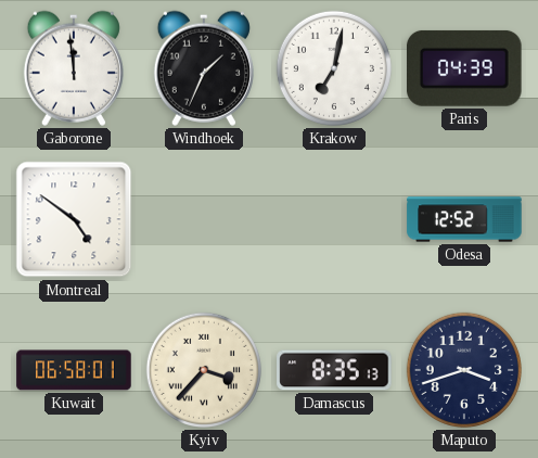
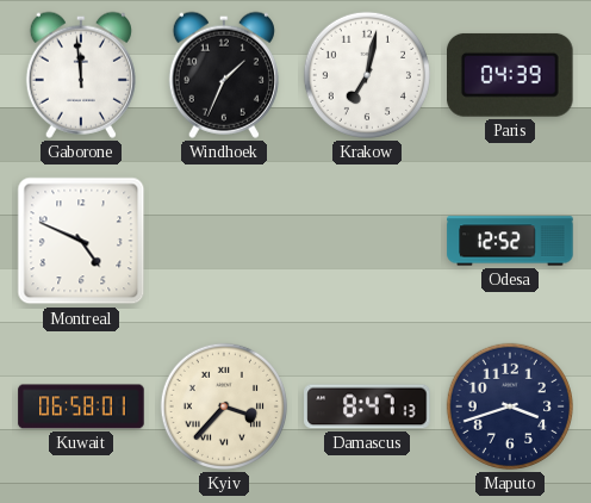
Montreal: 4:51 -> 4:49 (81, 241)
Damascus: 8:35 -> 8:47 (367, 406)
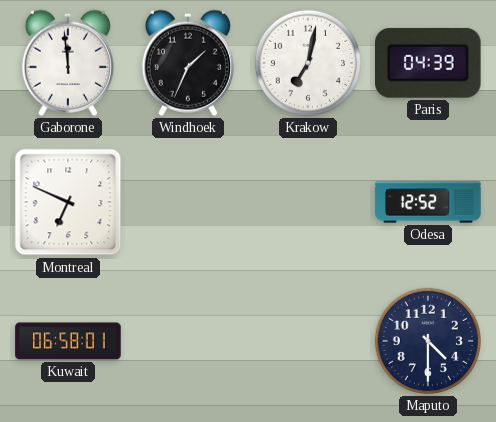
Montreal: 4:49 -> 6:49 (68, 202)
Kyiv: 3:37 -> none (224, 406)
Damascus: 8:47 -> none (367, 406)
Maputo: 3:42 -> 4:30 (428, 341)
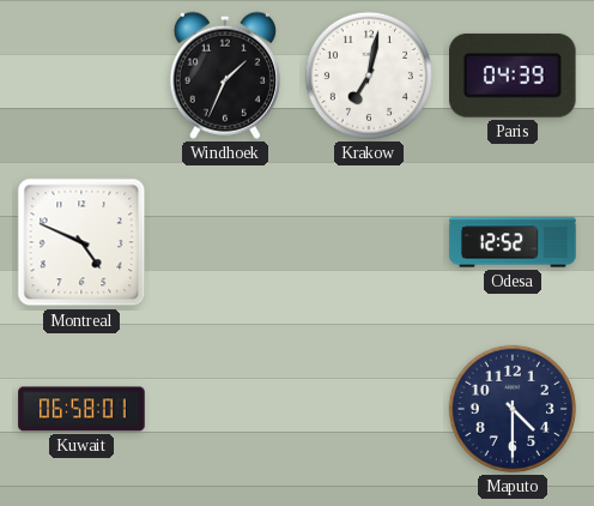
Gaborone: 11:59 -> none (68, 63)
Montreal: 6:49 -> 4:49 (81, 242)
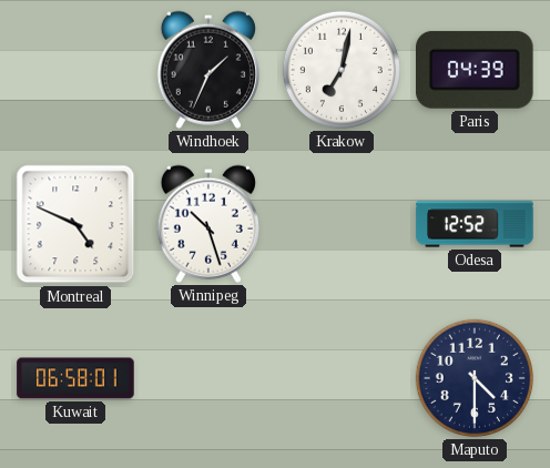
Winnipeg: none -> 10:27 (208, 224)
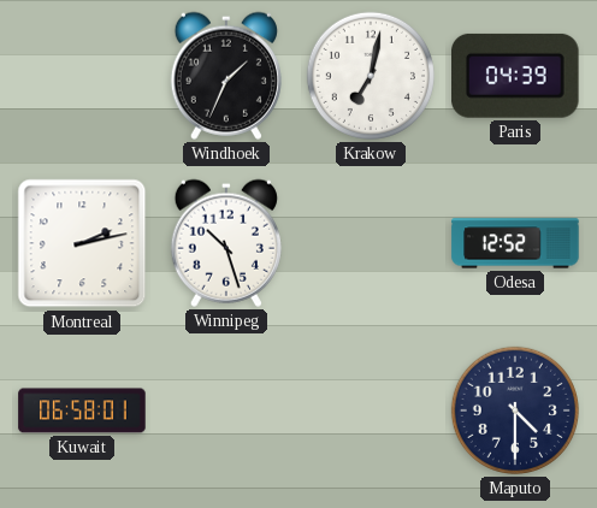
Montreal: 4:49 -> 2:13 (82, 243)
